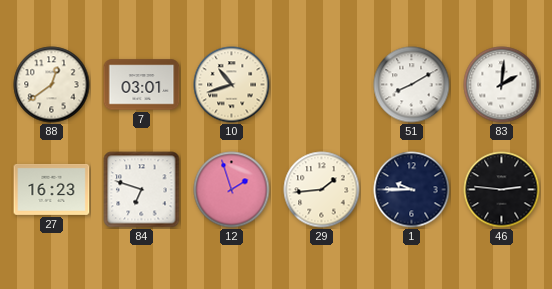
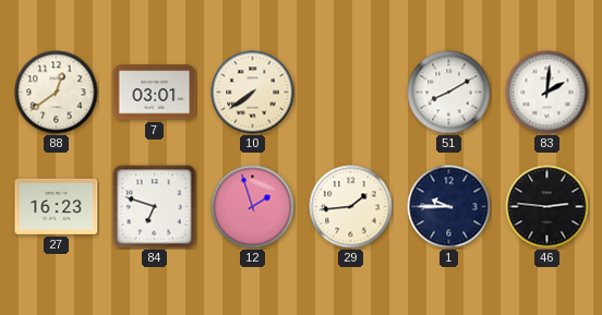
10: 10:42 -> 7:39 (253, 93)
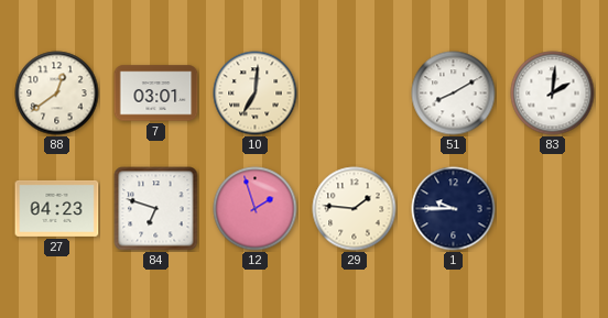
10: 7:39 -> 7:01 (256, 94)
27: 16:23 -> 04:23 (57, 208)
29: 1:44 -> 1:46 (355, 209)
46: 2:46 -> none (547, 207)
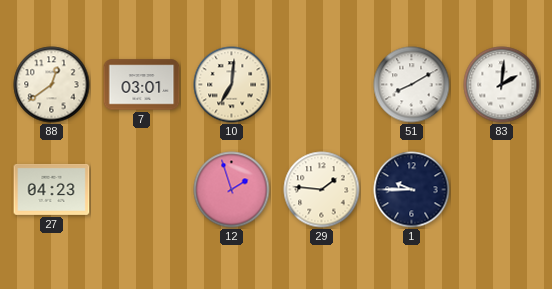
84: 6:48 -> none (156, 209)
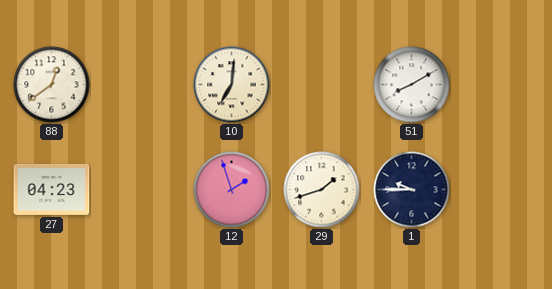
7: 03:01 -> none (142, 85)
83: 2:01 -> none (502, 85)
29: 1:46 -> 1:42 (322, 190)
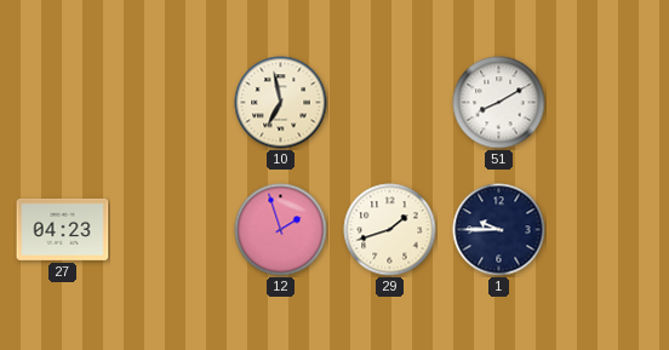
88: 12:39 -> none (52, 85)
10: 7:01 -> 6:58 (281, 103)
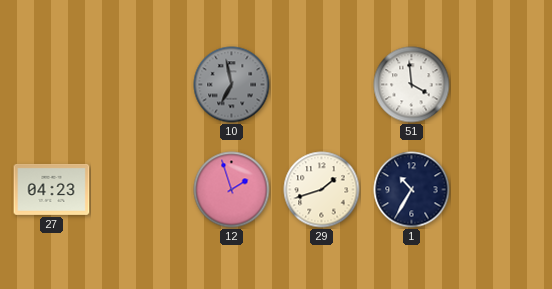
10 dial: cream -> grey (232, 85)
51: 8:10 -> 3:59 (412, 85)
1: 9:45 -> 10:35 (412, 190)
